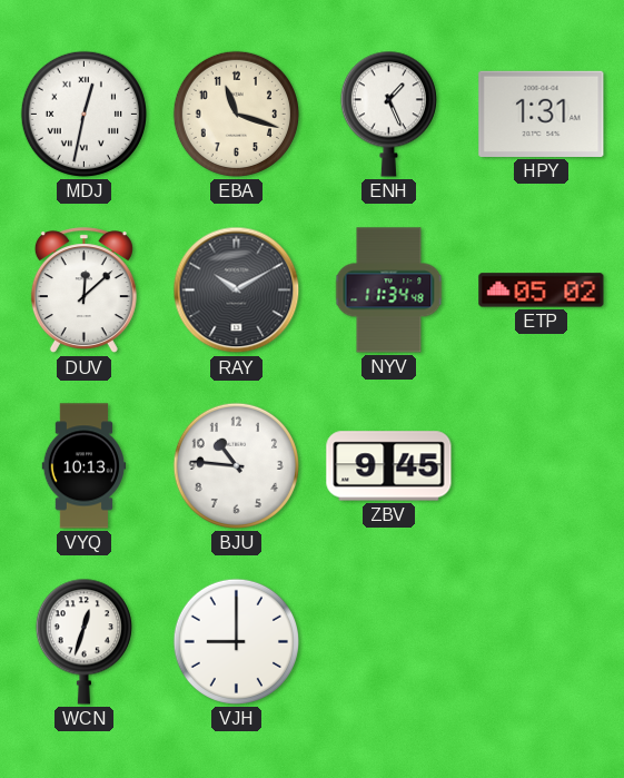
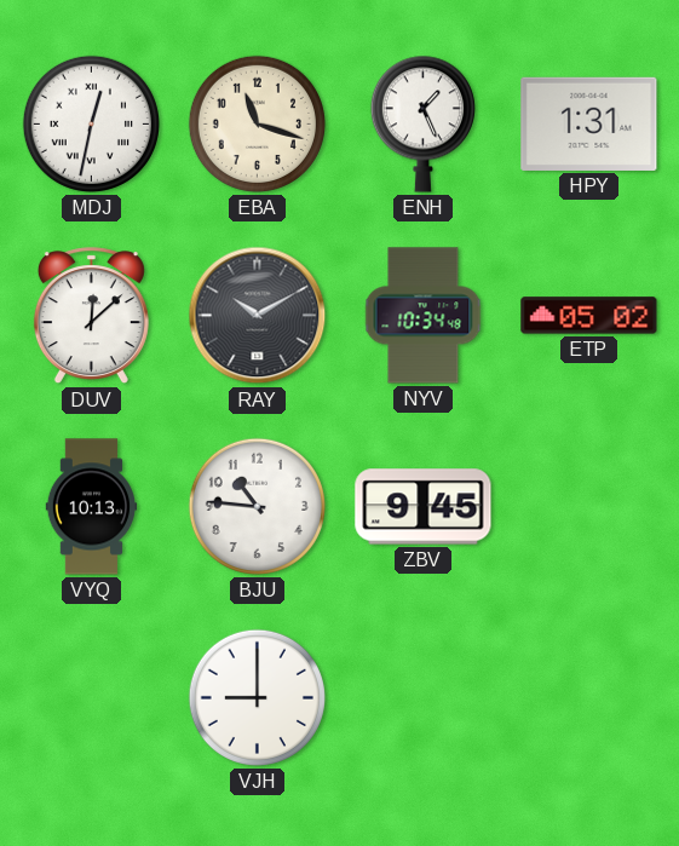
NYV: 11:34 -> 10:34 (424, 316)
WCN: 12:33 -> none (83, 641)
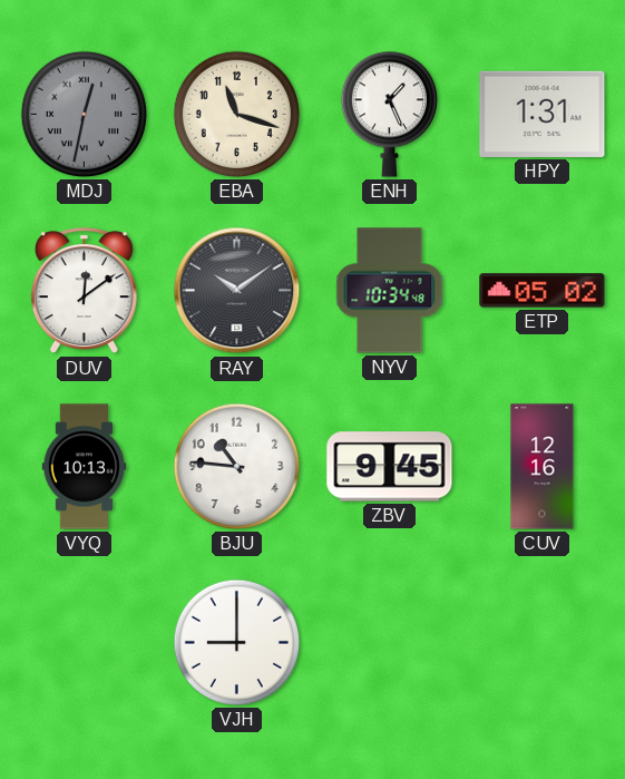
MDJ dial: white -> grey (84, 114)
DUV: 12:08 -> 12:09 (84, 291)
RAY: 10:10 -> 10:09 (237, 291)
CUV: none -> 12:16 (543, 467)
